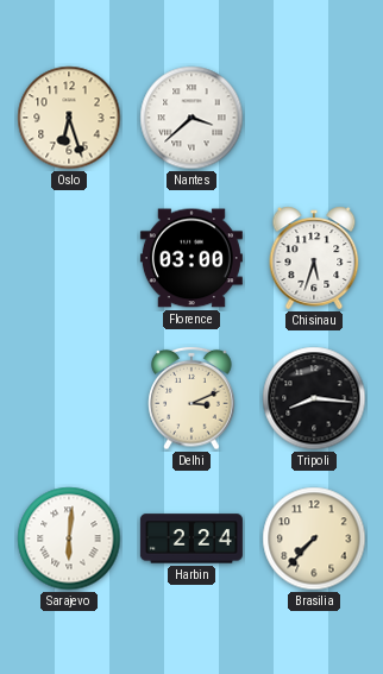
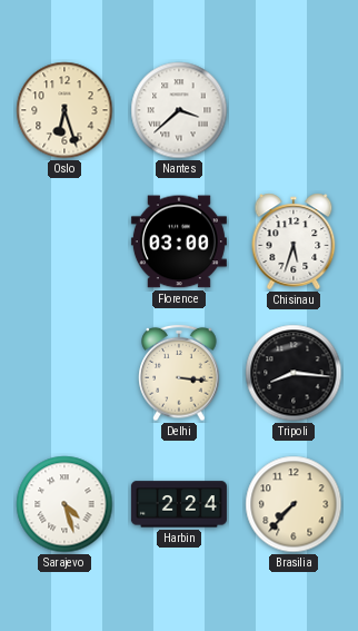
Delhi: 3:11 -> 3:16 (179, 373)
Sarajevo: 6:01 -> 4:27 (64, 504)
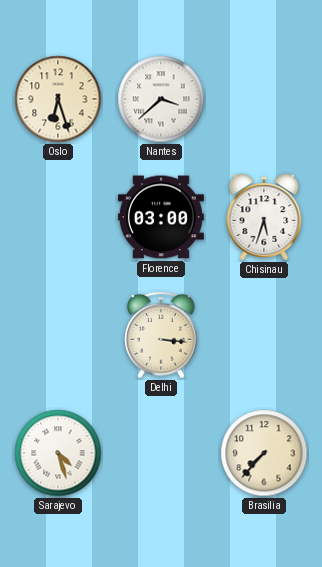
Tripoli: 8:16 -> none (294, 373)
Harbin: 2:24 -> none (179, 504)
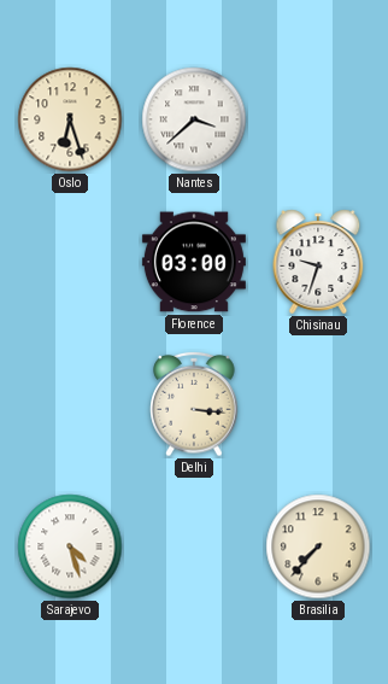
Chisinau: 5:33 -> 9:33 (318, 262)
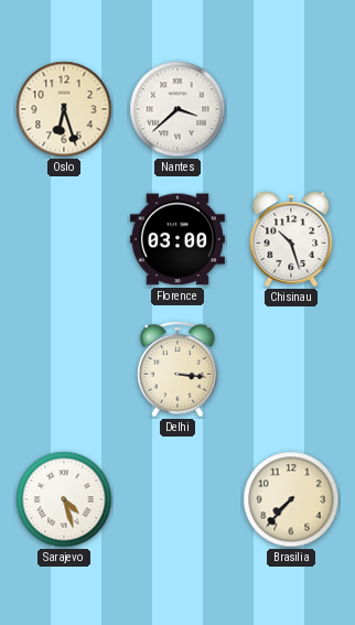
Chisinau: 9:33 -> 10:27 (291, 239)
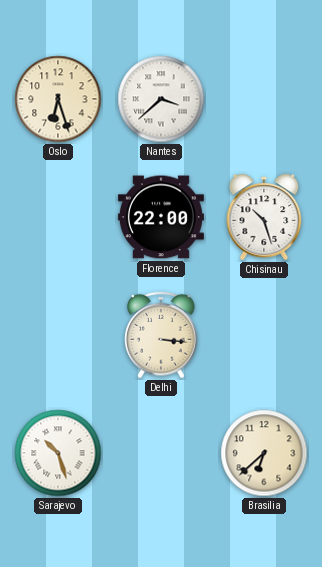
Florence: 03:00 -> 22:00 (161, 217)
Sarajevo: 4:27 -> 10:27 (58, 453)
Brasilia: 7:37 -> 6:38 (264, 453)
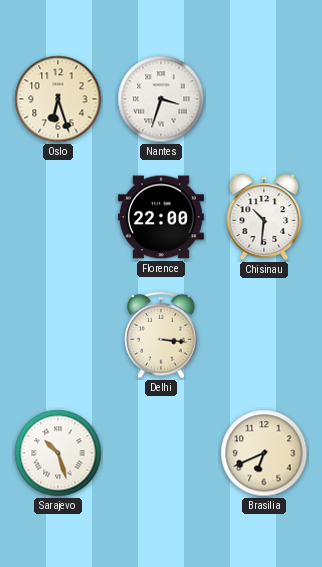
Nantes: 3:38 -> 3:33 (161, 99)
Chisinau: 10:27 -> 10:31 (264, 217)
Brasilia: 6:38 -> 6:41 (264, 453)
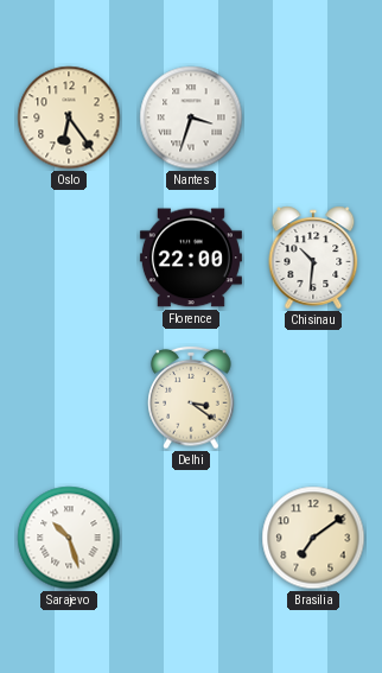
Oslo: 6:27 -> 6:24 (69, 118)
Delhi: 3:16 -> 3:21 (191, 398)
Brasilia: 6:41 -> 7:09 (313, 538)
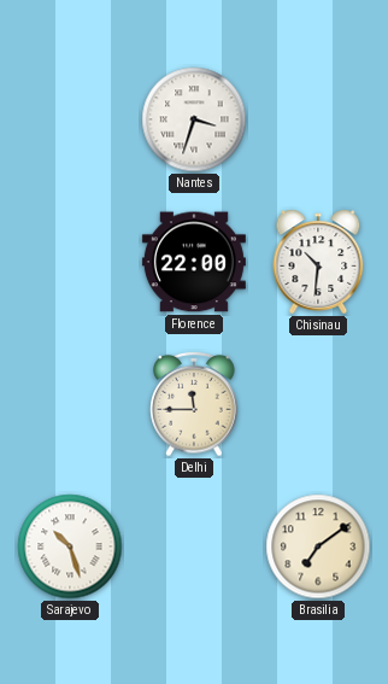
Oslo: 6:24 -> none (69, 118)
Delhi: 3:21 -> 11:45 (194, 404)
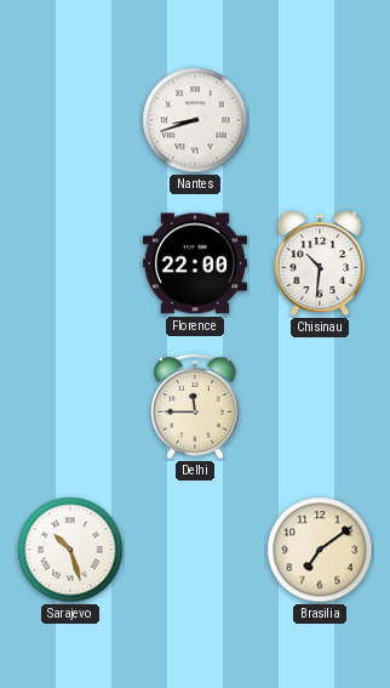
Nantes: 3:33 -> 8:42 (195, 120)
